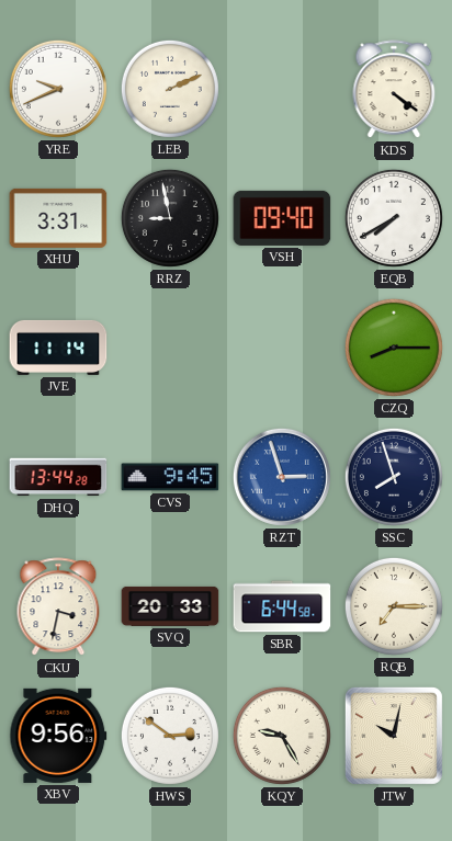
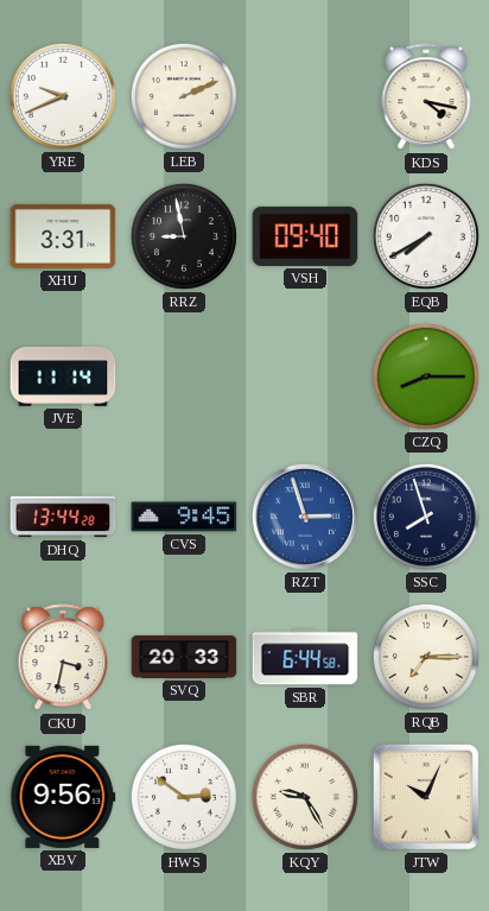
KDS: 4:21 -> 4:17 (426, 97)
JTW: 10:02 -> 10:04 (426, 797)
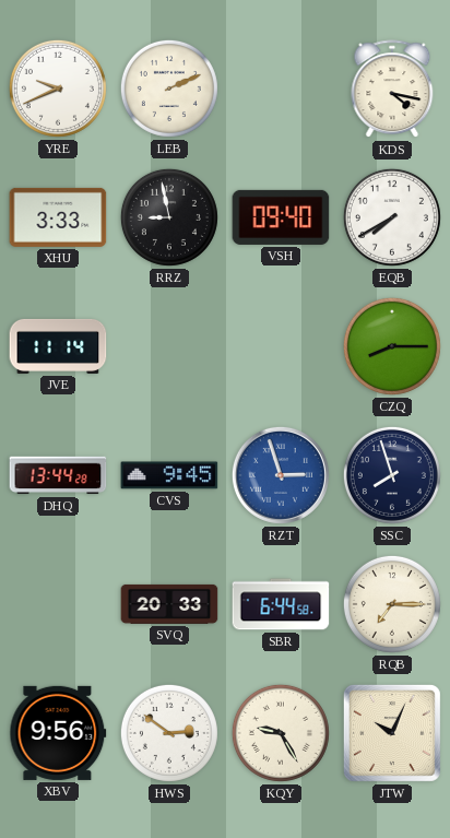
XHU: 3:31 -> 3:33 (58, 217)
CKU: 3:32 -> none (63, 658)
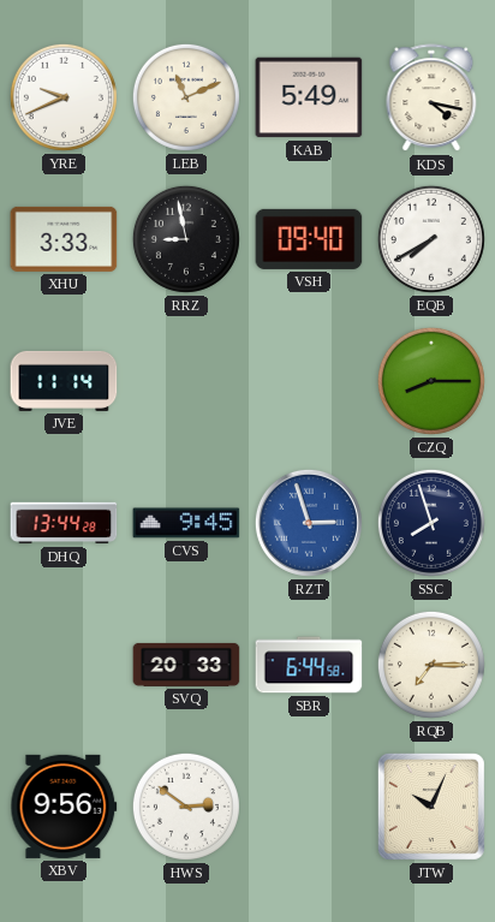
LEB: 2:11 -> 11:11 (186, 97)
KAB: none -> 5:49 (309, 97)
KQY: 9:25 -> none (281, 733)
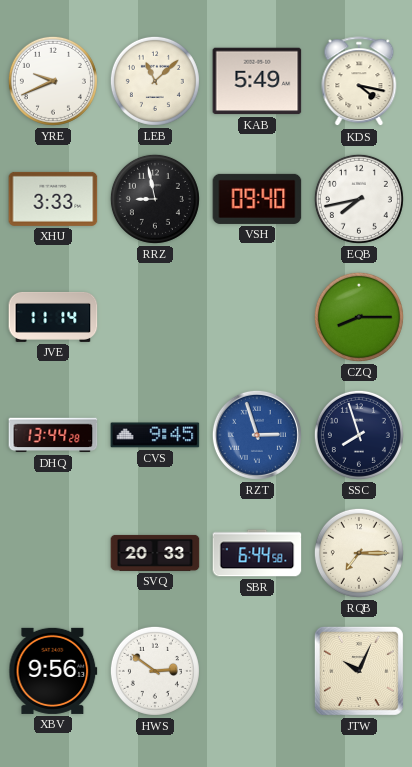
LEB: 11:11 -> 11:08 (155, 81)
EQB: 7:40 -> 7:43 (359, 199)
